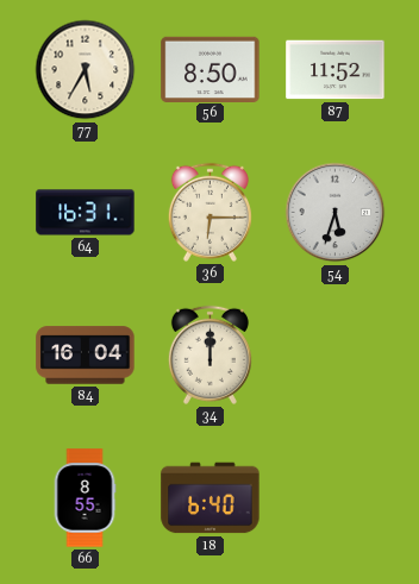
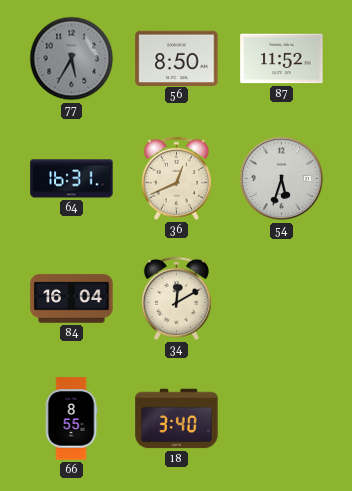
77 dial: cream -> grey (72, 59)
36: 6:15 -> 12:41 (176, 178)
34: 12:00 -> 12:10 (176, 298)
18: 6:40 -> 3:40 (177, 419)
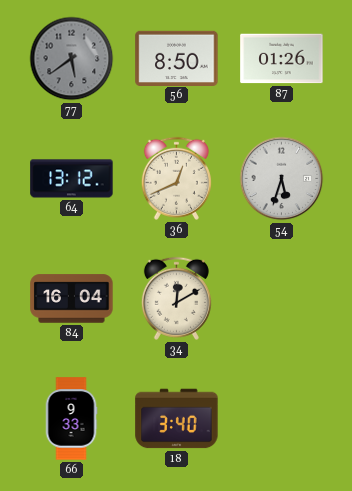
77: 5:35 -> 5:39 (72, 59)
87: 11:52 -> 01:26 (282, 59)
64: 16:31 -> 13:12 (72, 179)
66: 8:55 -> 9:33 (71, 419)
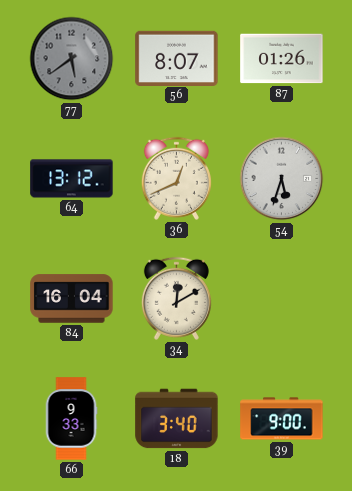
56: 8:50 -> 8:07 (177, 58)
39: none -> 9:00 (282, 419)
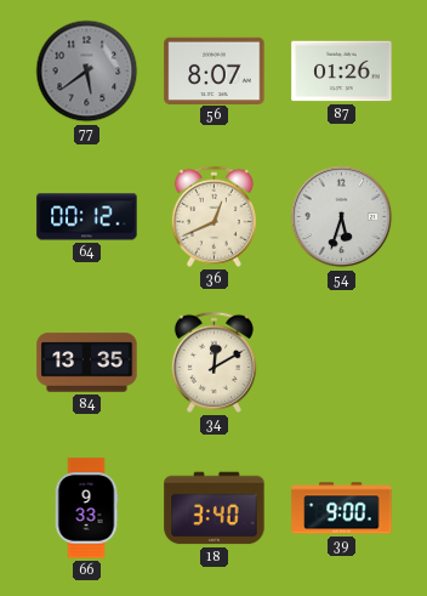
64: 13:12 -> 00:12 (87, 217)
84: 16:04 -> 13:35 (87, 363)
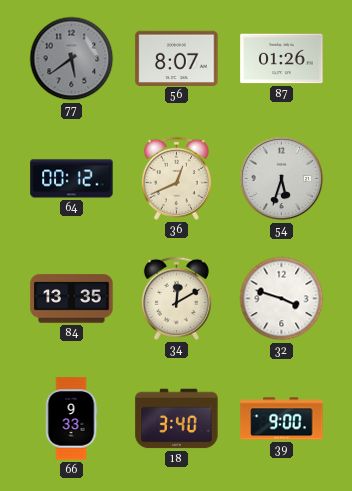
32: none -> 3:48 (282, 299)
